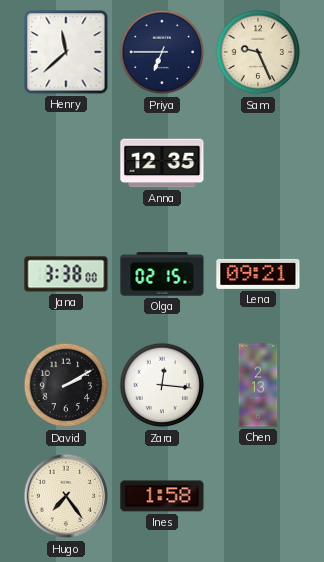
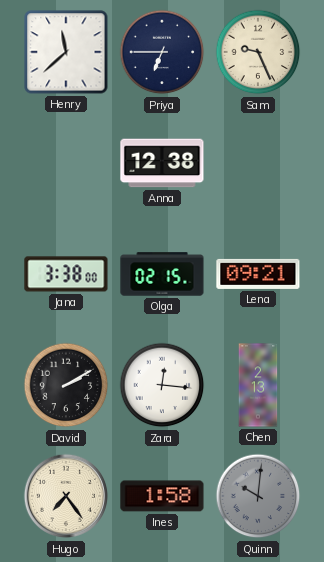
Anna: 12:35 -> 12:38 (162, 163)
Quinn: none -> 10:01 (258, 496)
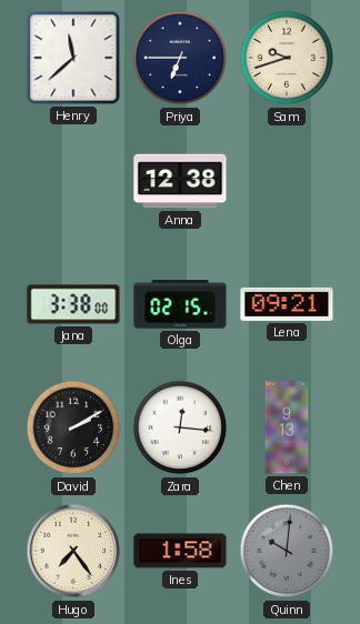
Sam: 9:26 -> 9:42 (287, 58)
Chen: 2:13 -> 9:13 (287, 427)
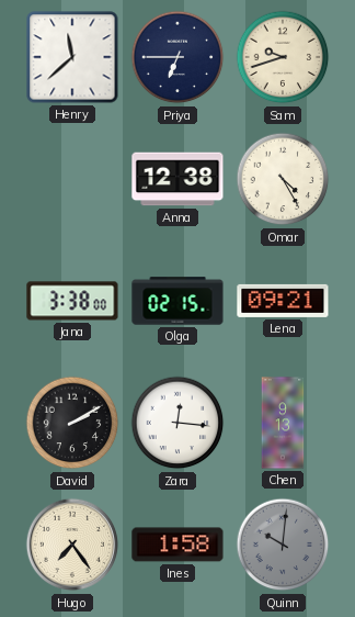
Omar: none -> 4:25 (283, 179)
